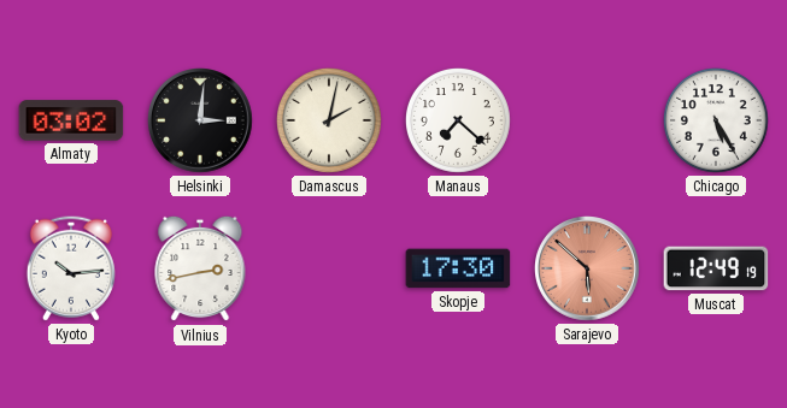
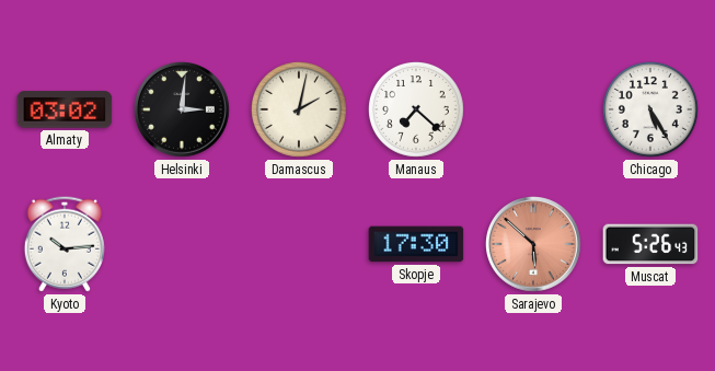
Vilnius: 2:43 -> none (200, 268)
Muscat: 12:49 -> 5:26 (650, 244)
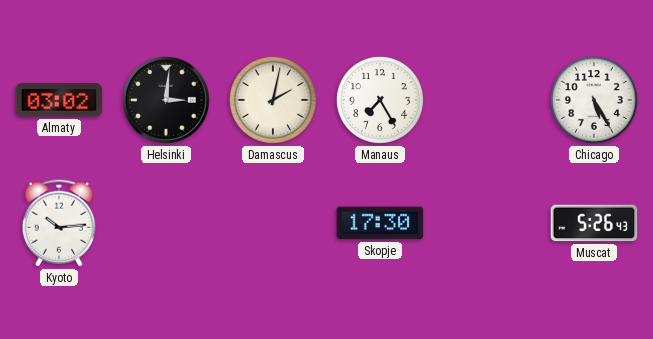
Manaus: 7:22 -> 7:25 (380, 100)
Sarajevo: 5:52 -> none (534, 245)
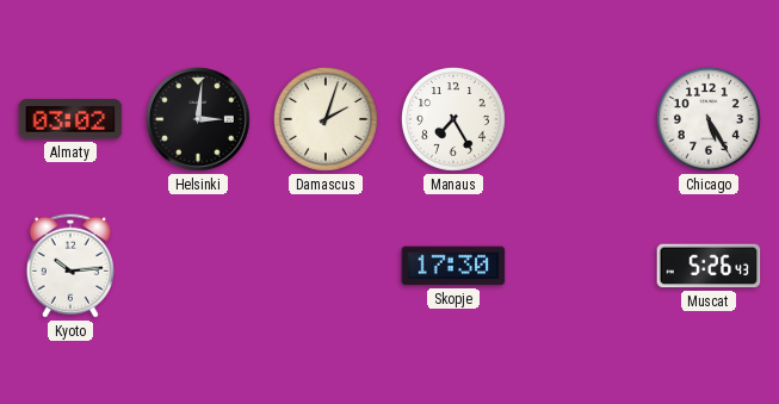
Damascus: 2:02 -> 2:03 (326, 119)
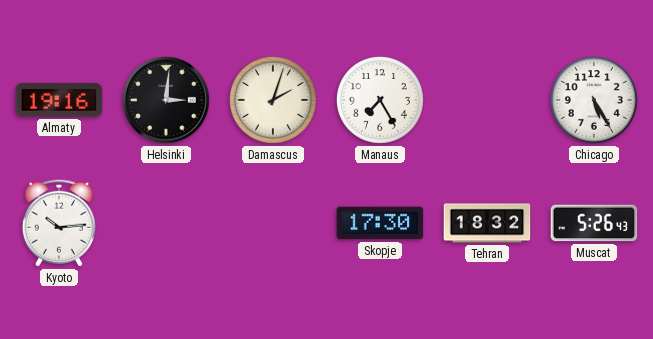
Almaty: 03:02 -> 19:16 (59, 100)
Tehran: none -> 18:32 (487, 223)
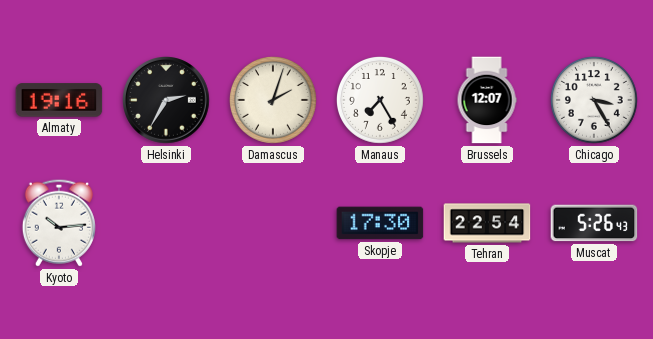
Helsinki: 3:01 -> 2:35 (167, 101)
Brussels: none -> 12:07 (487, 100)
Chicago: 5:25 -> 3:25 (594, 100)
Tehran: 18:32 -> 22:54 (487, 223)
